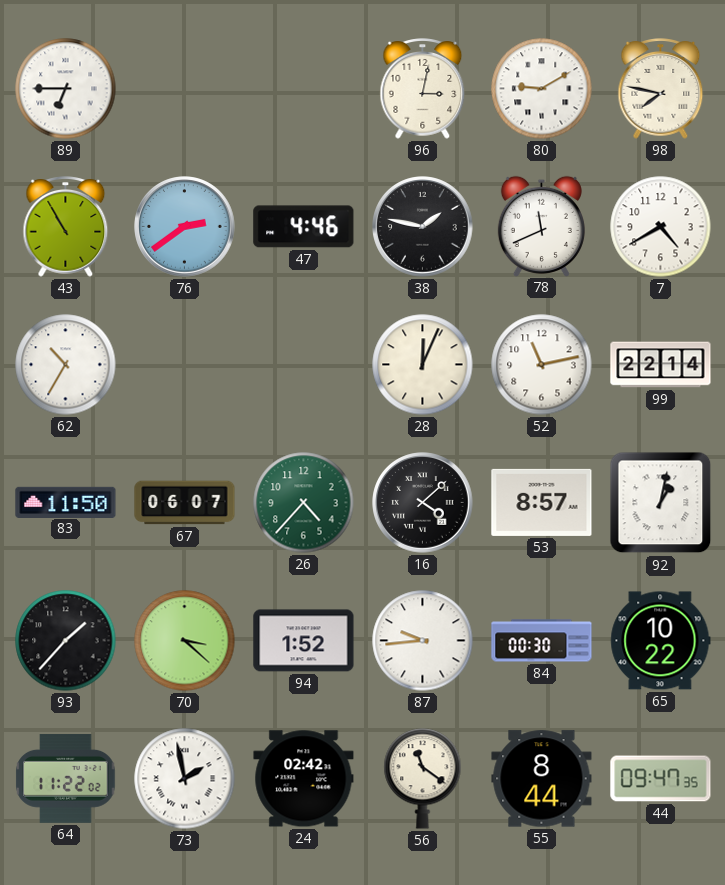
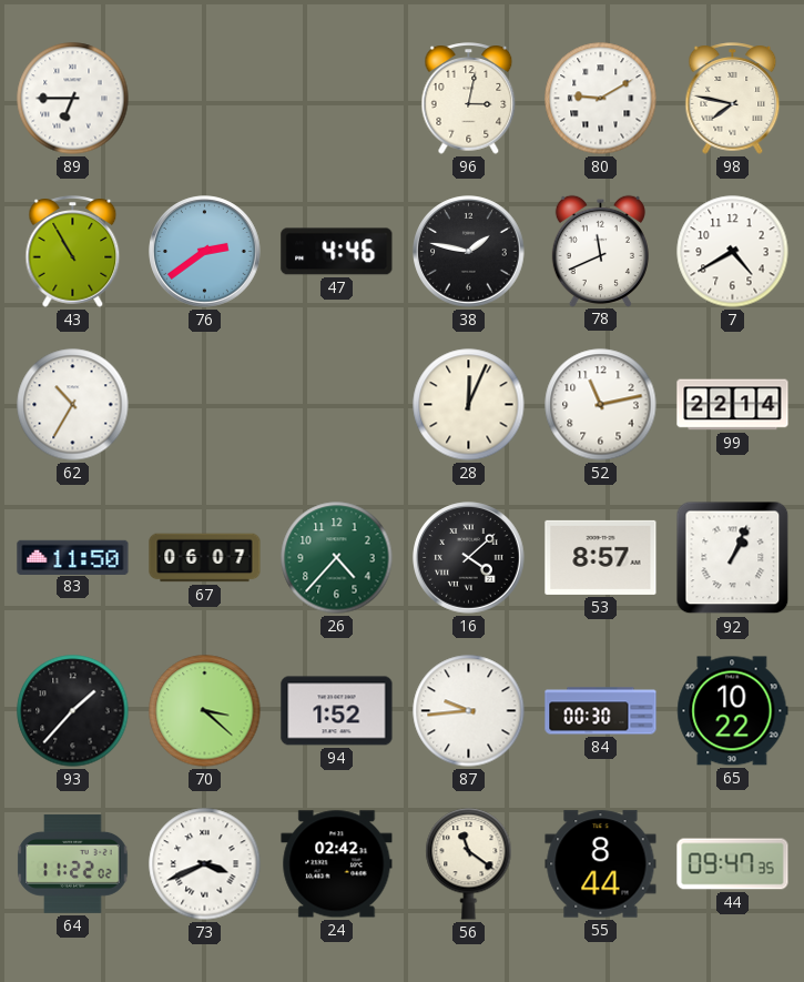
92: 1:02 -> 1:04 (733, 558)
73: 1:58 -> 3:41 (205, 864)
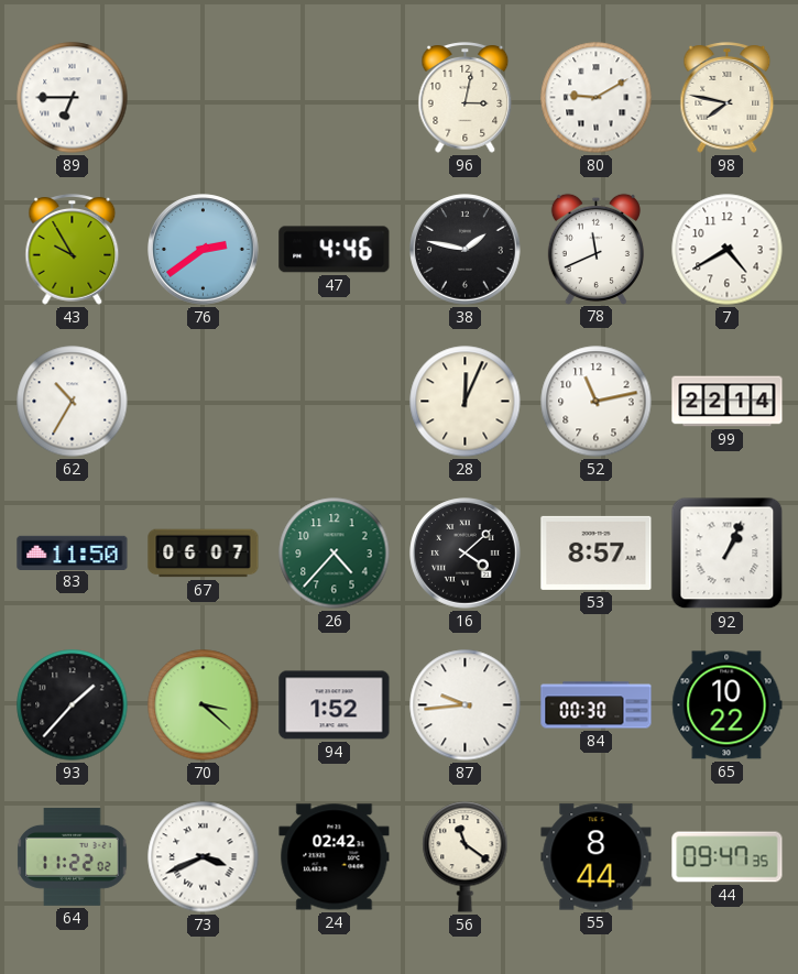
43: 10:55 -> 9:55 (73, 250)
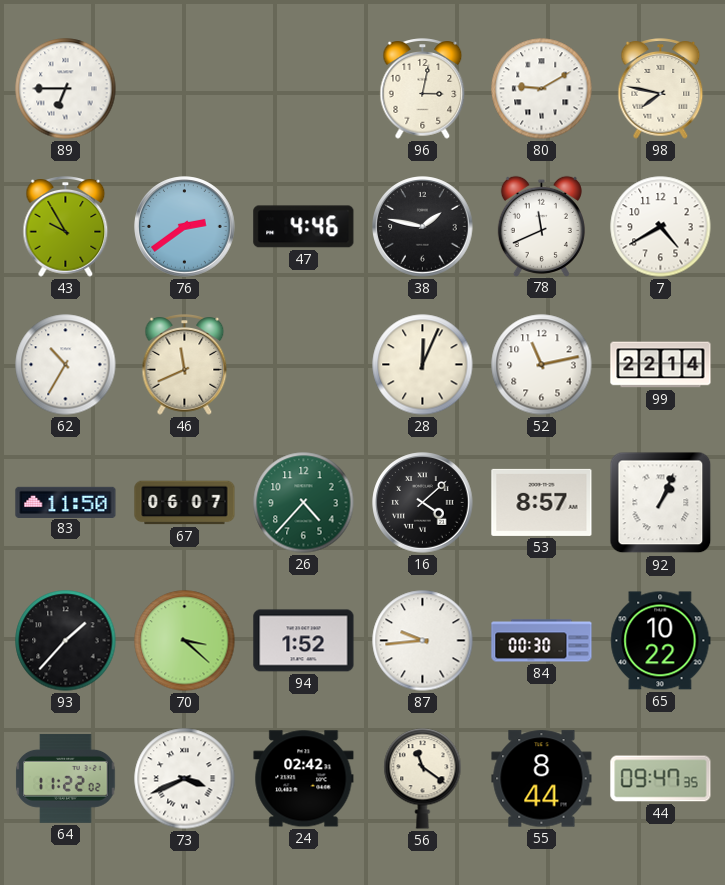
46: none -> 11:41 (185, 365)
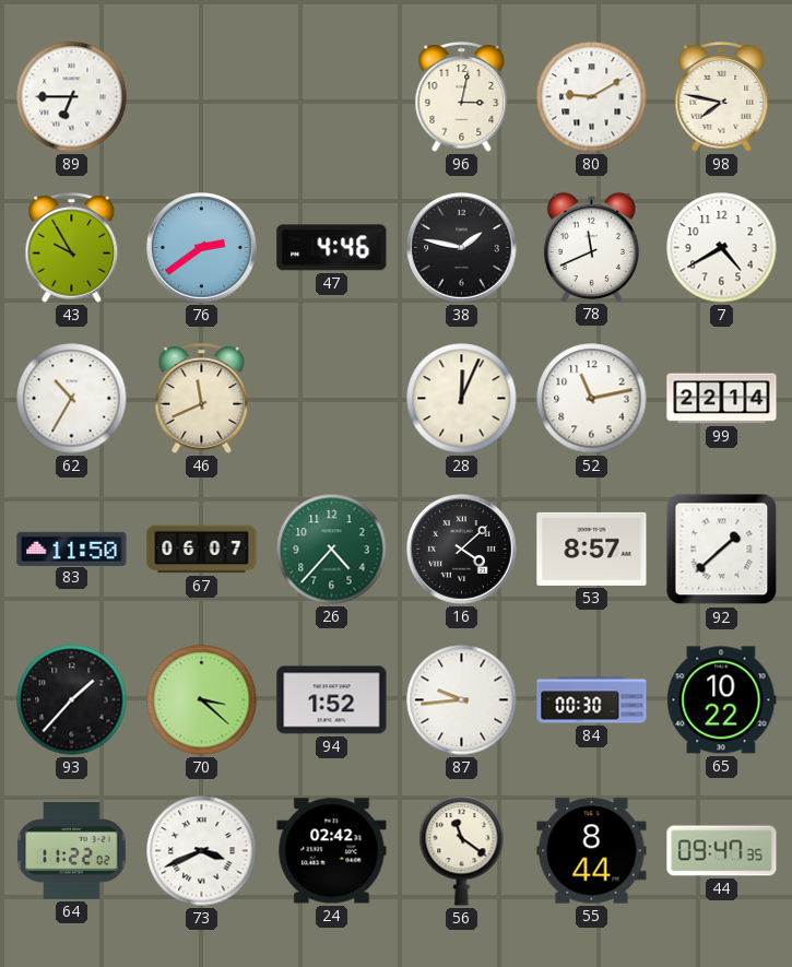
92: 1:04 -> 1:38 (722, 550)
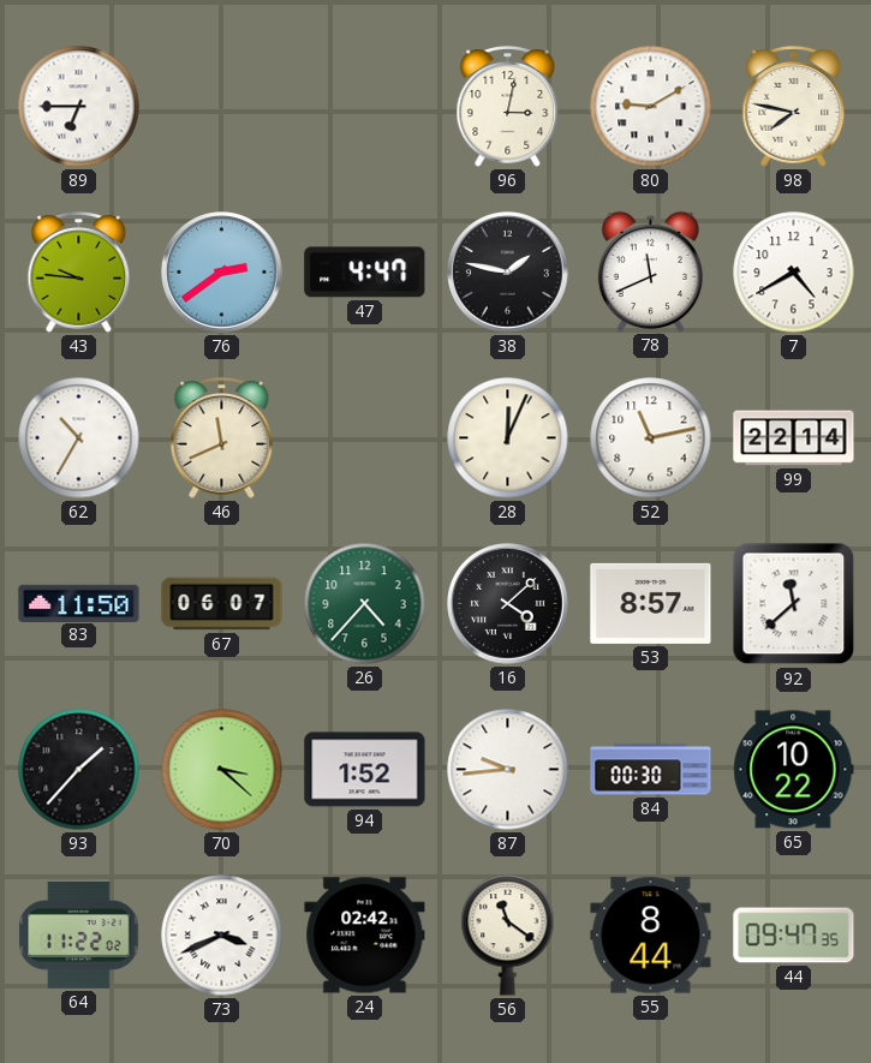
43: 9:55 -> 9:46 (79, 273)
47: 4:46 -> 4:47 (365, 273)
92: 1:38 -> 11:38 (794, 604)
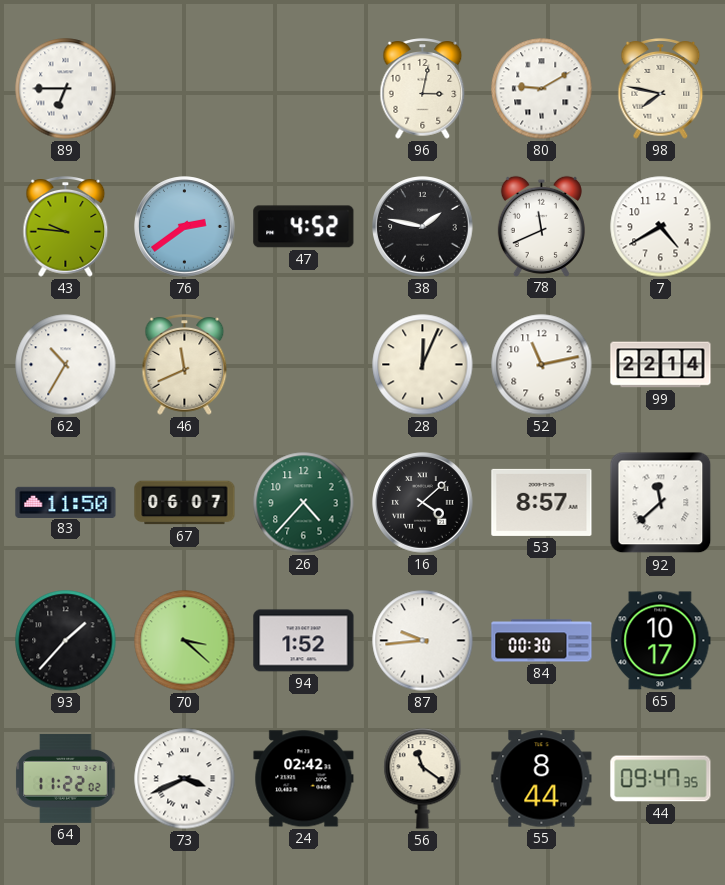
47: 4:47 -> 4:52 (304, 227)
65: 10:22 -> 10:17 (661, 641)
